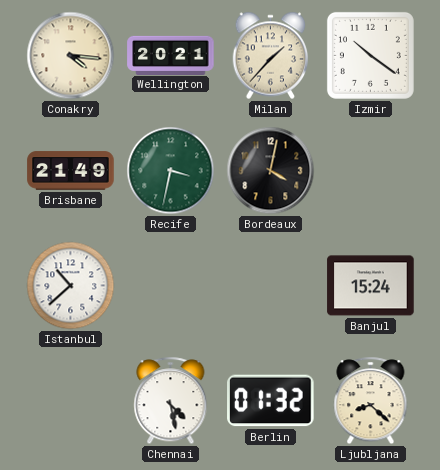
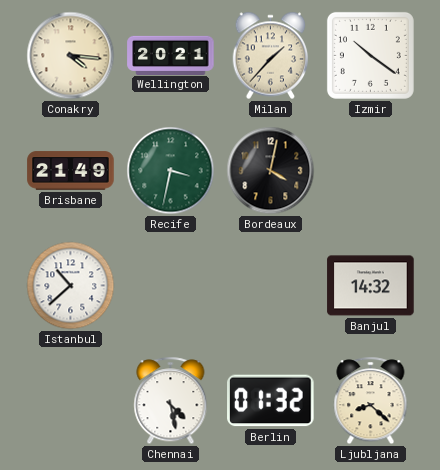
Banjul: 15:24 -> 14:32 (371, 286)
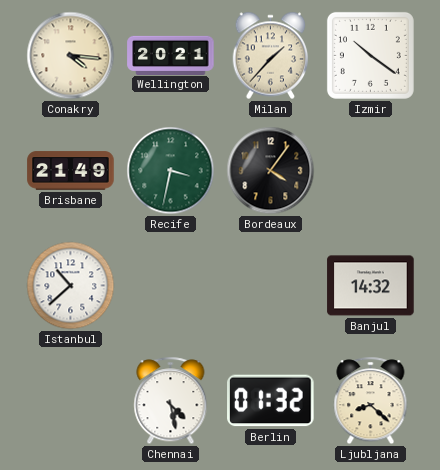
Bordeaux: 4:02 -> 4:06 (271, 171)
